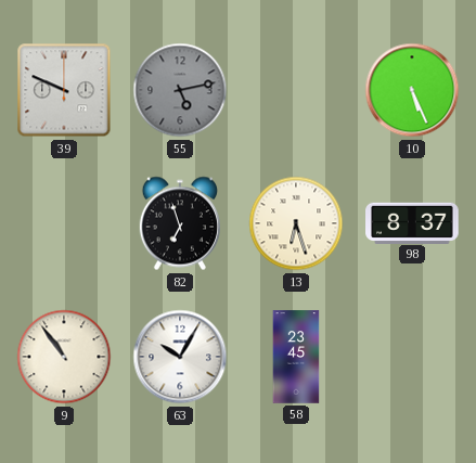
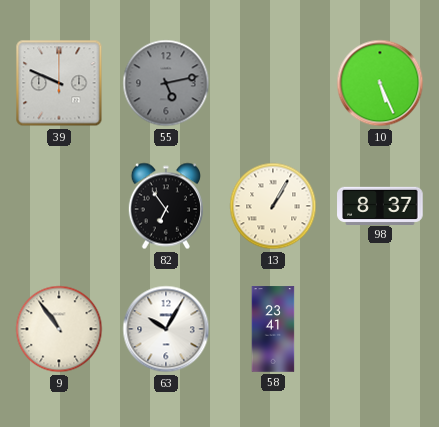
82: 6:57 -> 6:54 (166, 206)
13: 6:27 -> 1:05 (273, 206)
58: 23:45 -> 23:41 (273, 329)
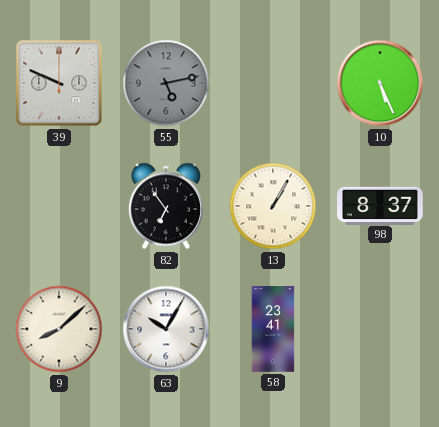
9: 10:54 -> 8:08 (59, 329)
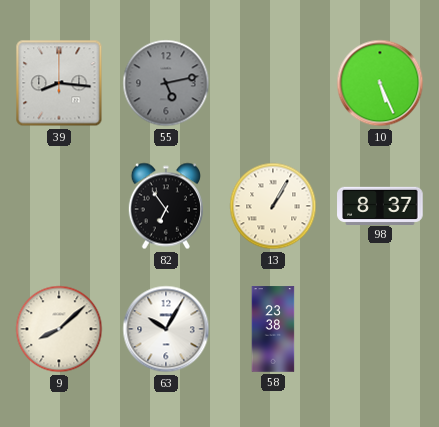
39: 9:49 -> 8:16 (59, 83)
58: 23:41 -> 23:38 (273, 329)
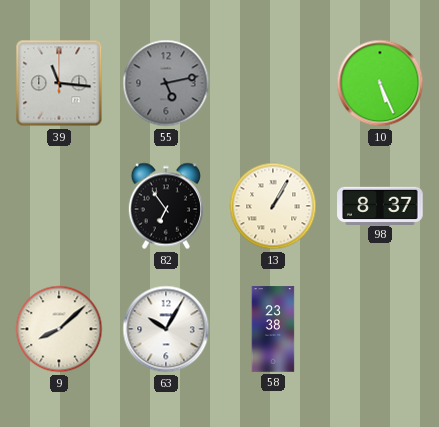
39: 8:16 -> 11:16 (59, 83)
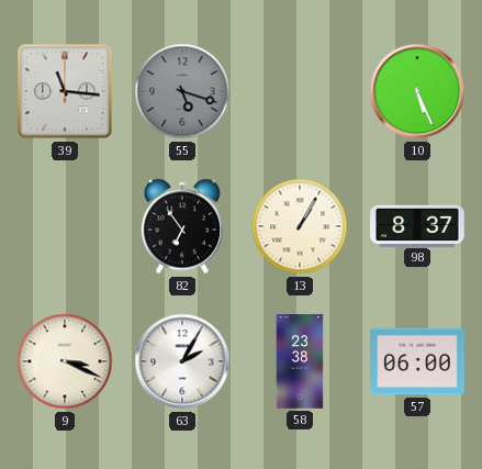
55: 5:13 -> 5:18 (182, 91)
9: 8:08 -> 3:19 (65, 361)
63: 10:05 -> 2:05 (182, 361)
57: none -> 06:00 (417, 361)
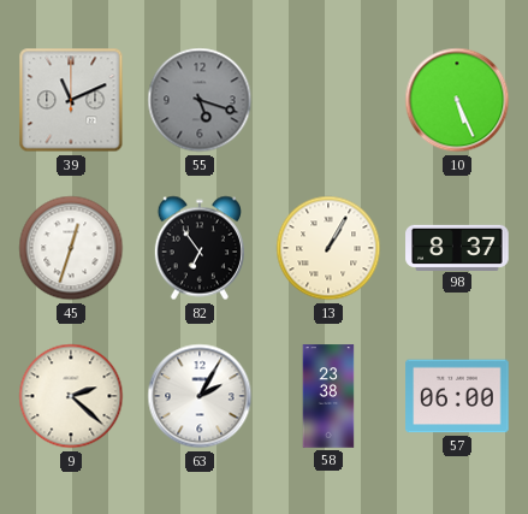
39: 11:16 -> 11:11 (71, 100)
45: none -> 12:33 (71, 248)
9: 3:19 -> 2:22 (71, 396)
